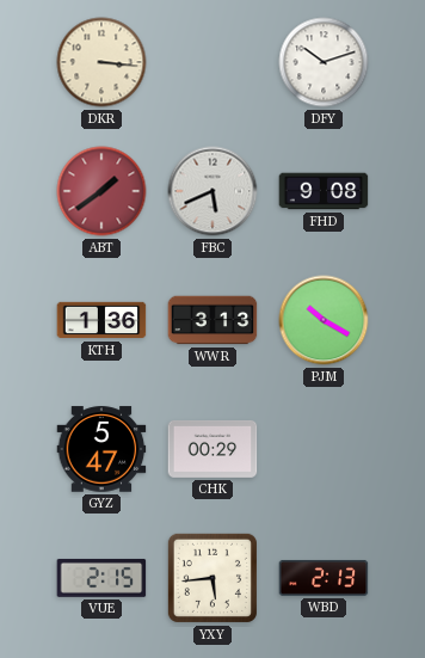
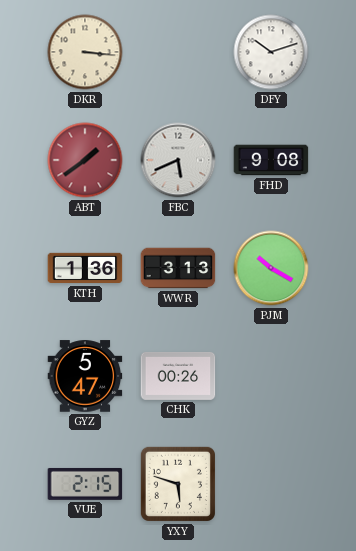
CHK: 00:29 -> 00:26 (178, 376)
YXY: 5:44 -> 5:48 (178, 484)
WBD: 2:13 -> none (324, 578)
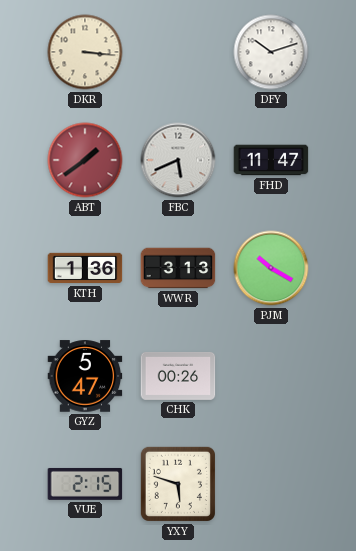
FHD: 9:08 -> 11:47 (271, 160)
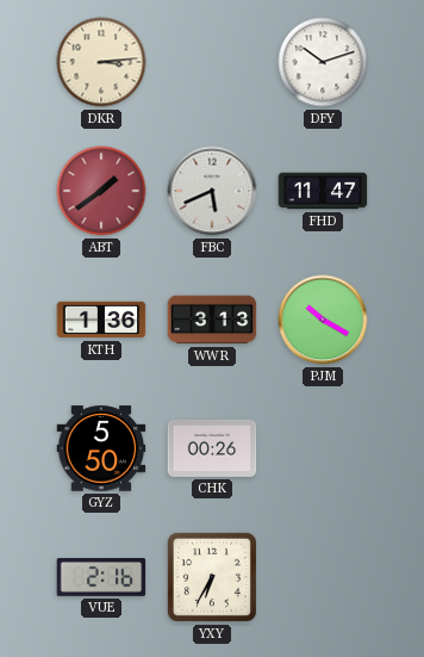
DKR: 3:16 -> 3:14 (101, 62)
GYZ: 5:47 -> 5:50 (101, 448)
VUE: 2:15 -> 2:16 (101, 577)
YXY: 5:48 -> 6:35 (212, 577)
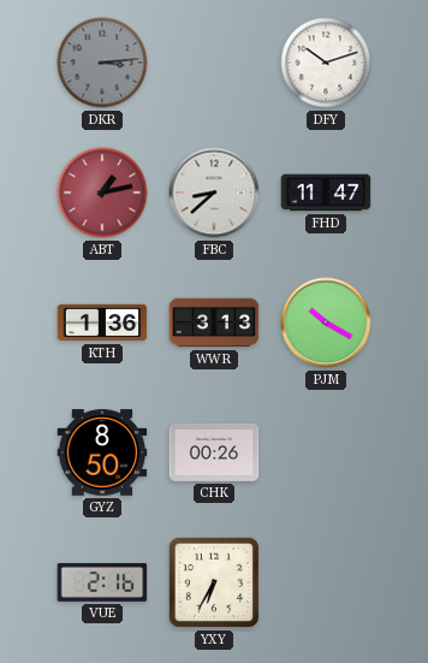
DKR dial: cream -> grey (102, 63)
ABT: 1:39 -> 1:13 (102, 193)
FBC: 5:41 -> 8:38 (214, 193)
GYZ: 5:50 -> 8:50 (102, 452)
